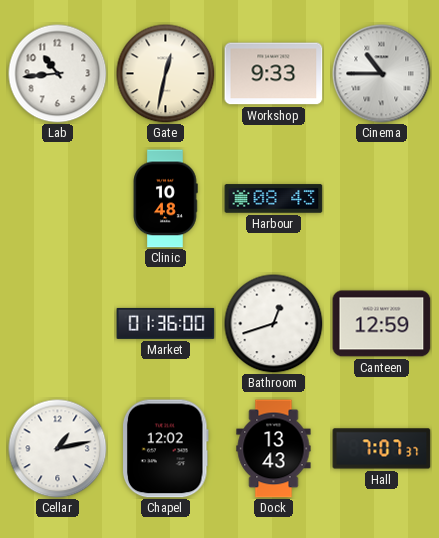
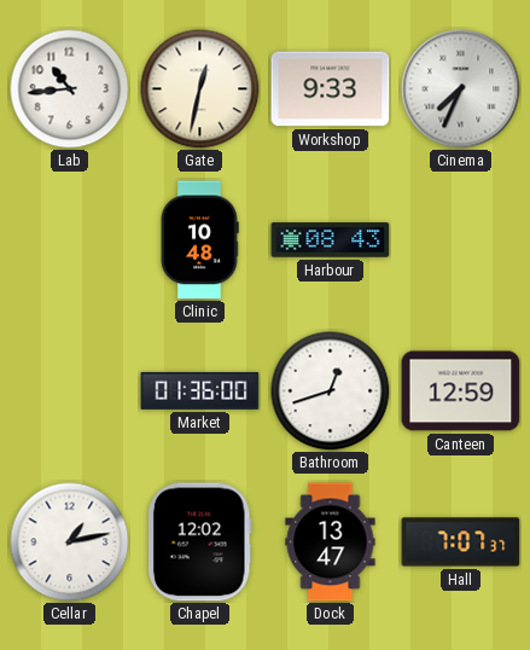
Cinema: 10:45 -> 7:34 (461, 89)
Dock: 13:43 -> 13:47 (331, 542)
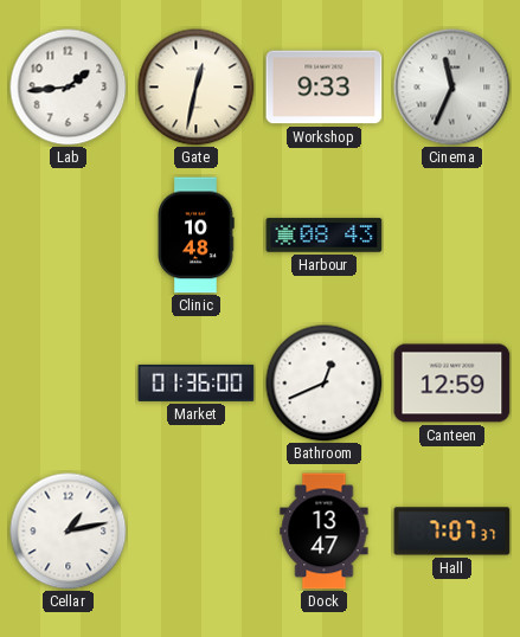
Lab: 10:44 -> 1:44 (69, 88)
Cinema: 7:34 -> 11:34 (452, 88)
Bathroom: 12:42 -> 12:41 (325, 384)
Chapel: 12:02 -> none (200, 542)
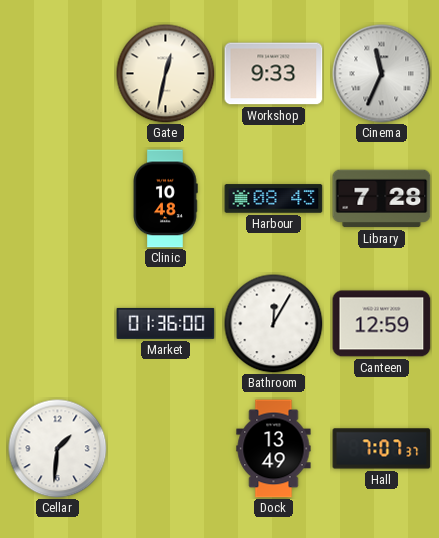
Lab: 1:44 -> none (69, 88)
Library: none -> 7:28 (382, 199)
Bathroom: 12:41 -> 12:05 (274, 324)
Cellar: 1:13 -> 1:31 (58, 449)
Dock: 13:47 -> 13:49 (274, 449)
